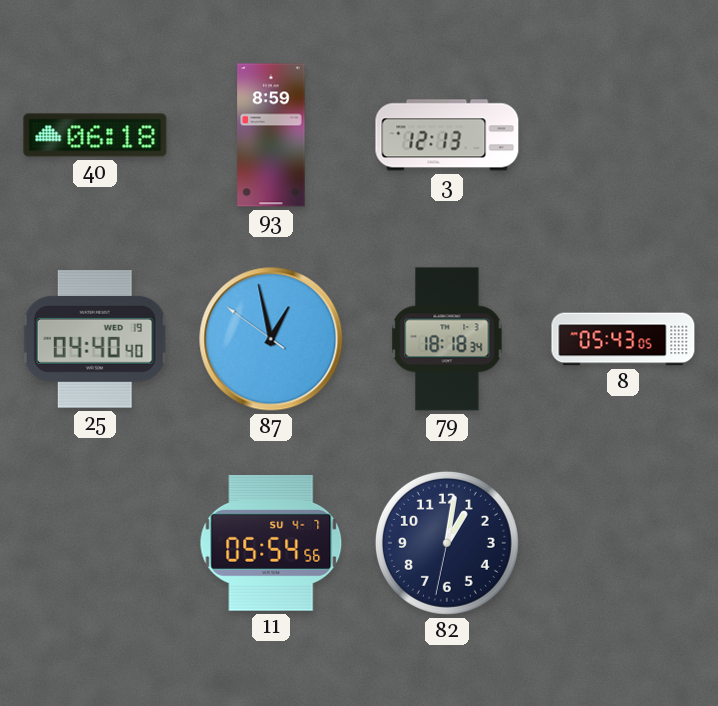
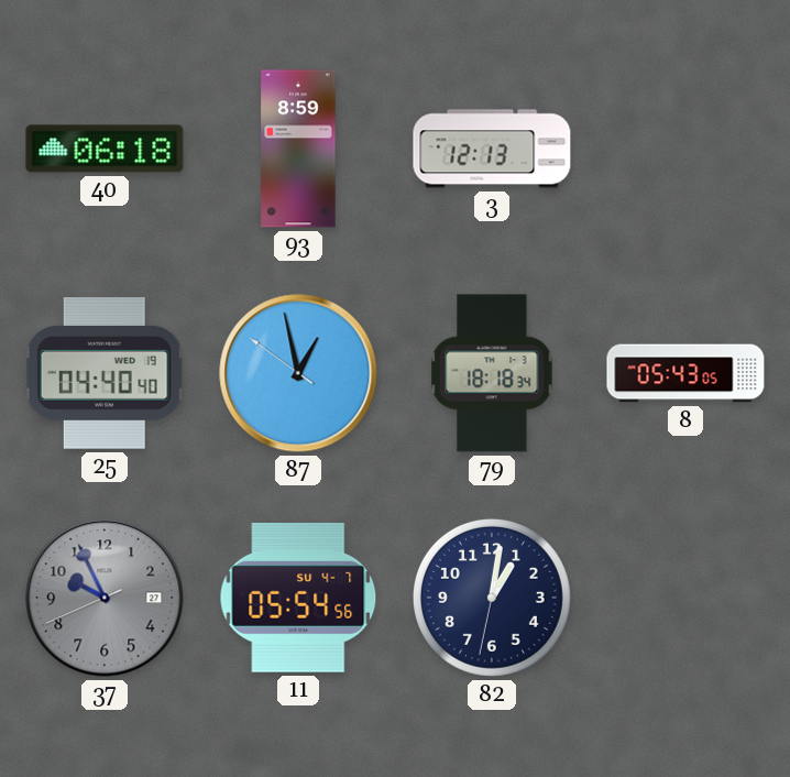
37: none -> 9:55 (105, 598)
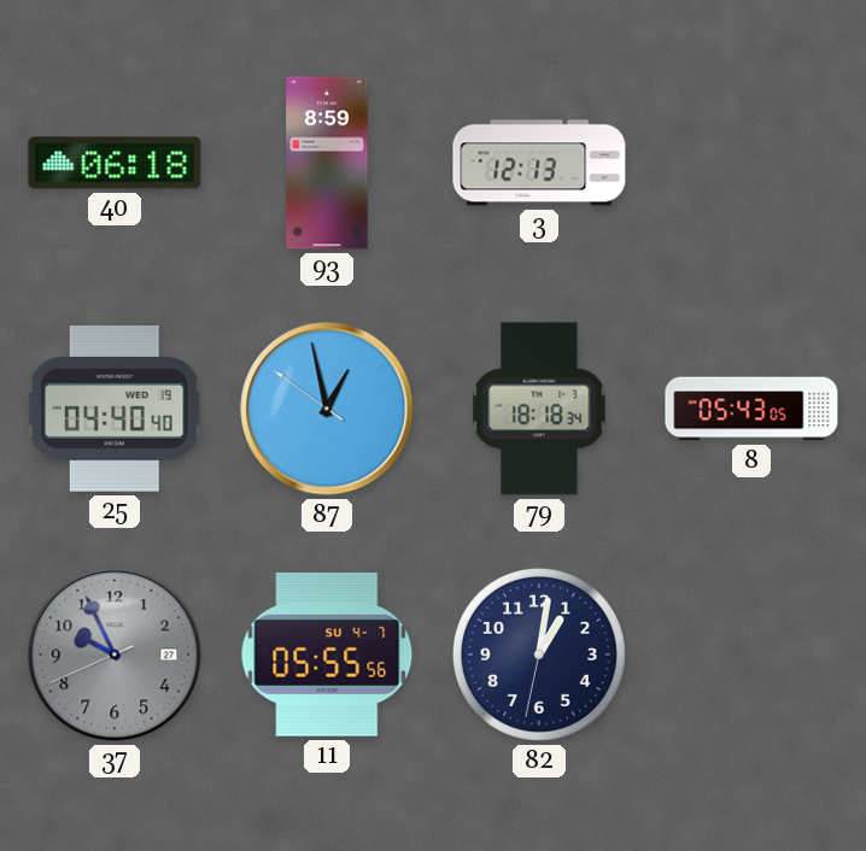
11: 05:54 -> 05:55 (327, 655)
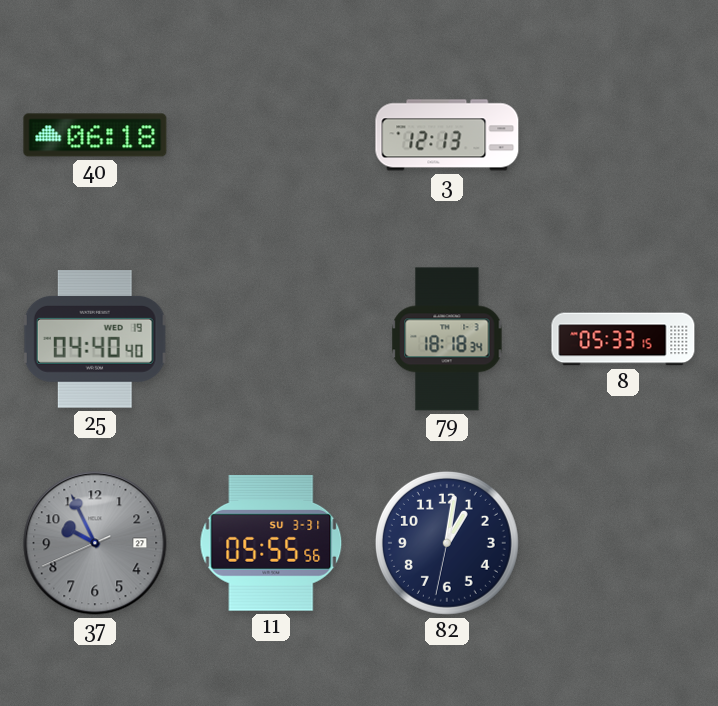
93: 8:59 -> none (327, 163)
87: 12:57 -> none (327, 409)
8: 05:43 -> 05:33 (623, 339)
11 date: SU 4-7 -> SU 3-31 (271, 543)
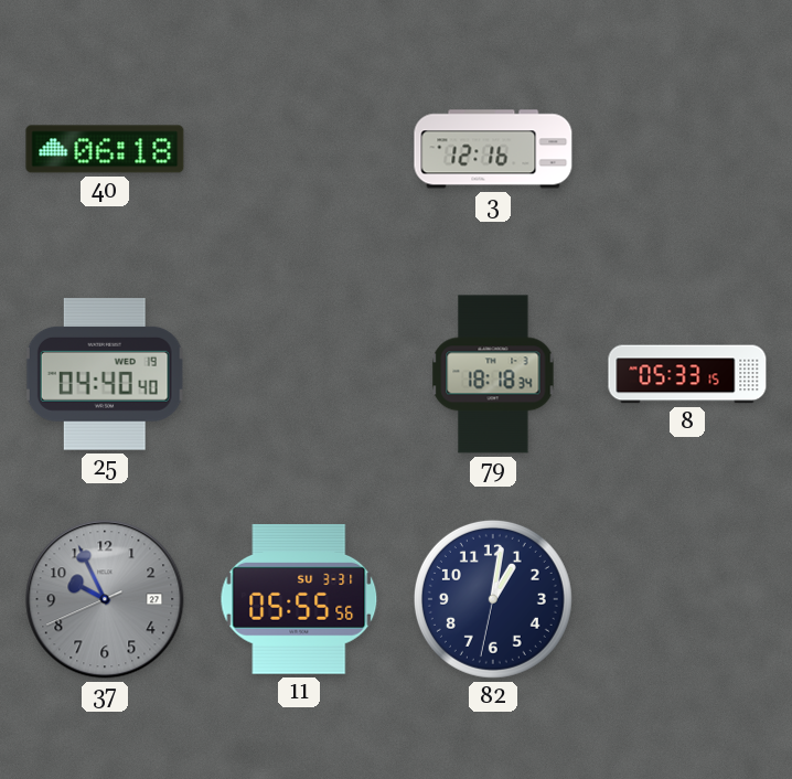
3: 12:13 -> 12:16 (493, 149)
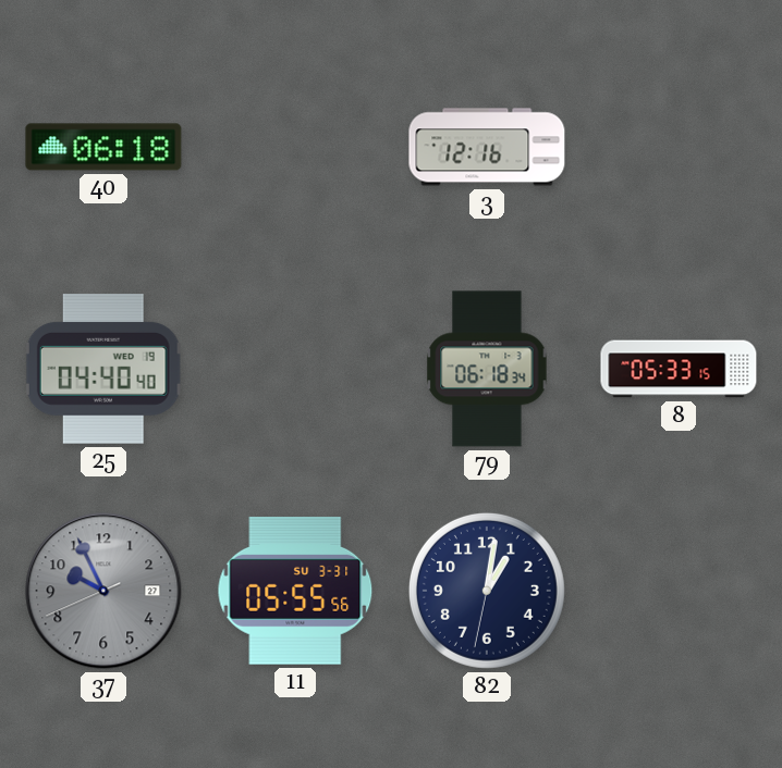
79: 18:18 -> 06:18 (487, 369)
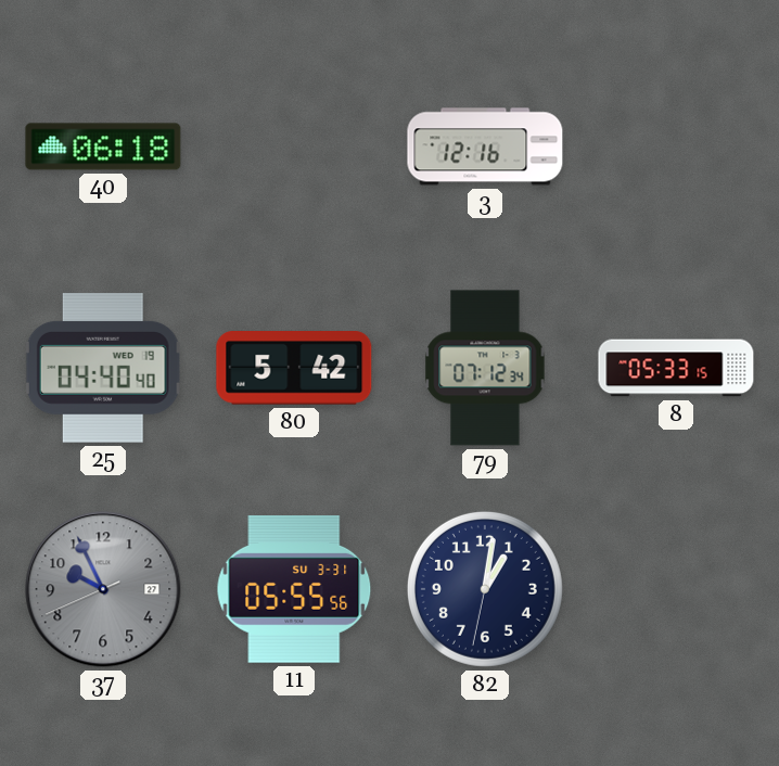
80: none -> 5:42 (294, 369)
79: 06:18 -> 07:12 (485, 368)
